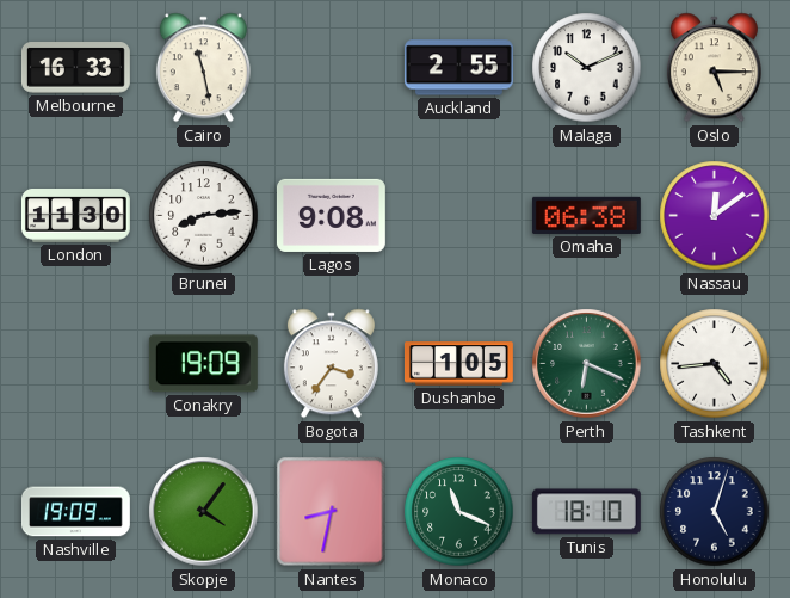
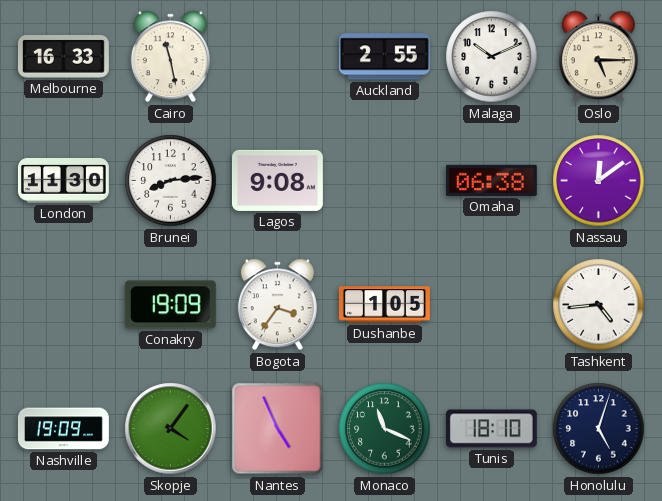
Perth: 6:19 -> none (587, 364)
Nantes: 8:32 -> 4:56 (278, 429)
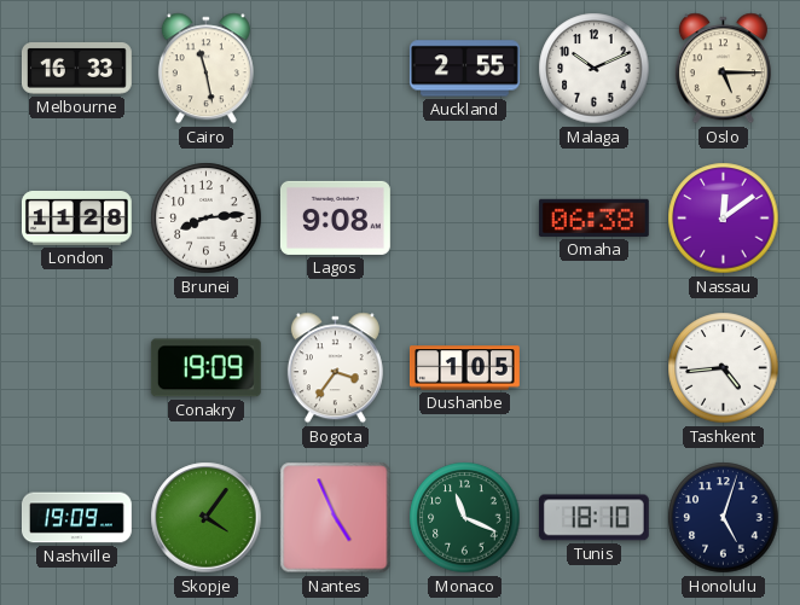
London: 11:30 -> 11:28 (76, 219)
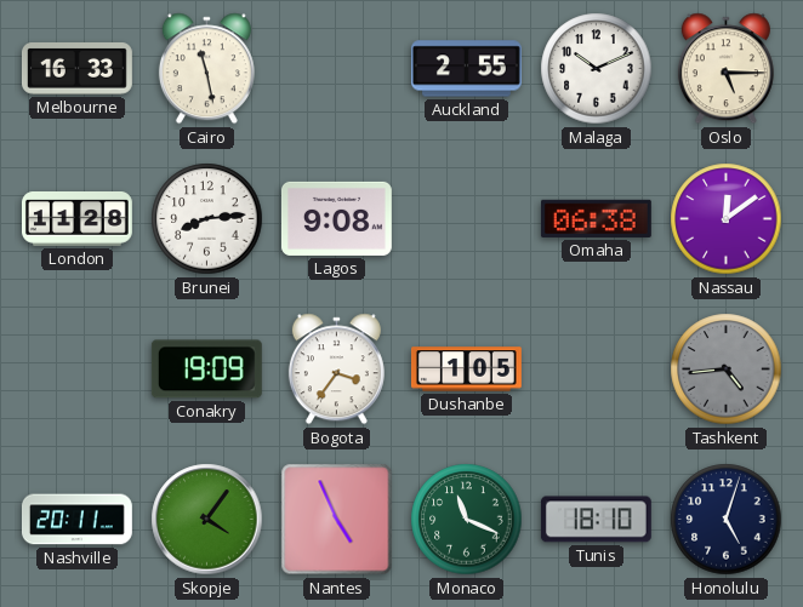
Tashkent dial: white -> grey (727, 370)
Nashville: 19:09 -> 20:11 (76, 520)
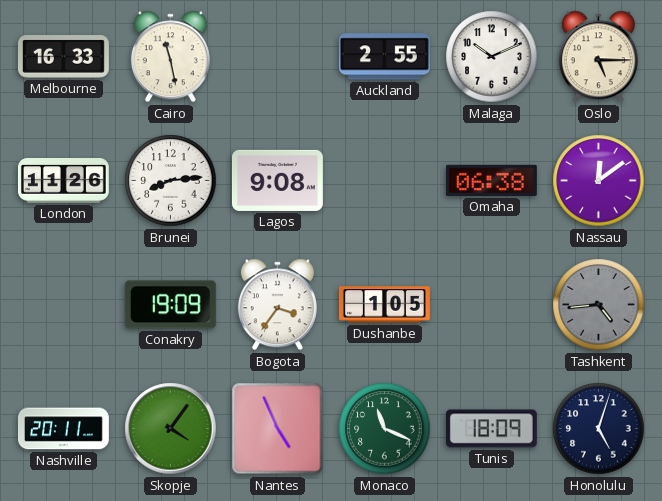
London: 11:28 -> 11:26 (63, 181)
Tunis: 18:10 -> 18:09 (491, 429)
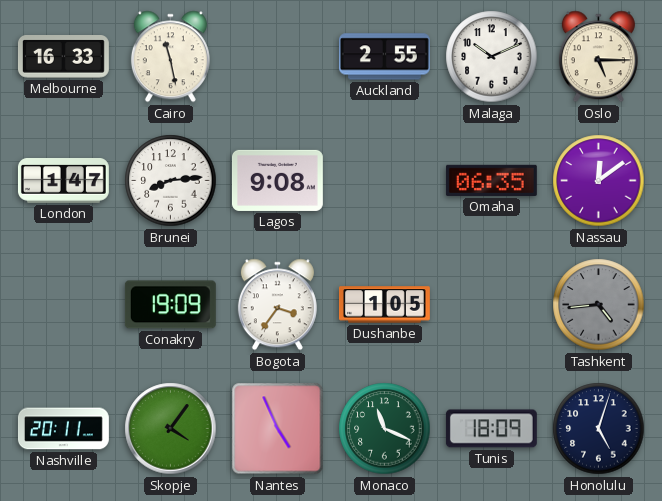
London: 11:26 -> 1:47 (63, 181)
Omaha: 06:38 -> 06:35 (491, 180)
